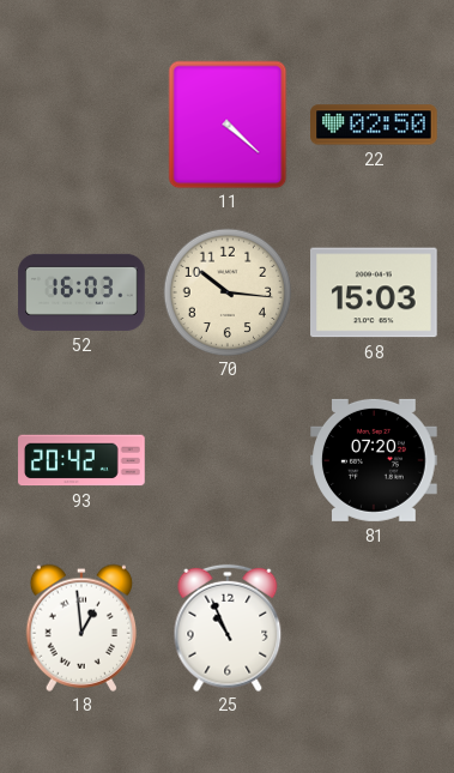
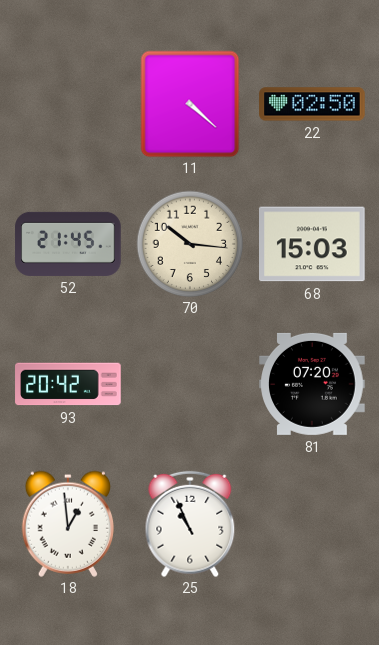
52: 16:03 -> 21:45 (68, 244)
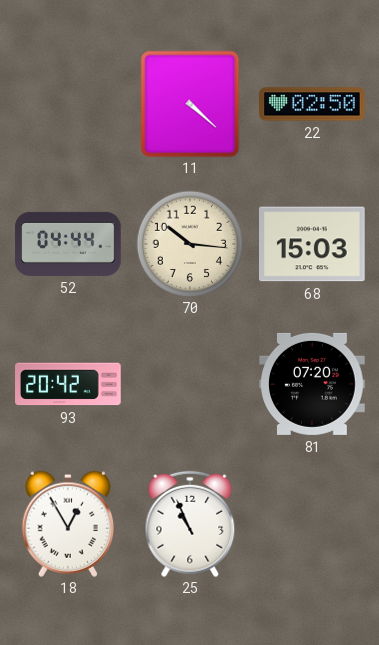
52: 21:45 -> 04:44 (68, 244)
18: 12:59 -> 12:55 (67, 524)
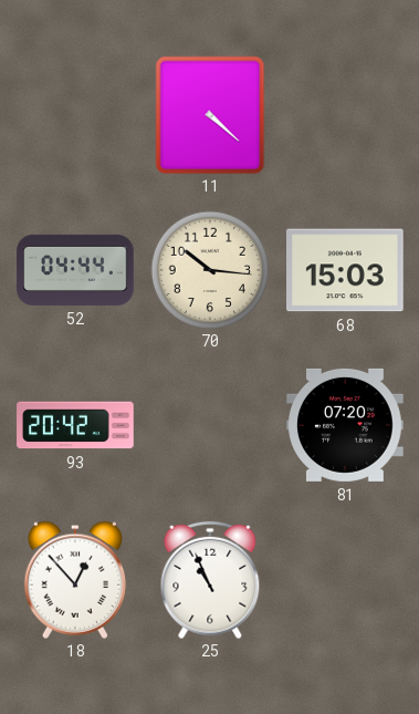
22: 02:50 -> none (312, 104)
18: 12:55 -> 12:53 (74, 580)
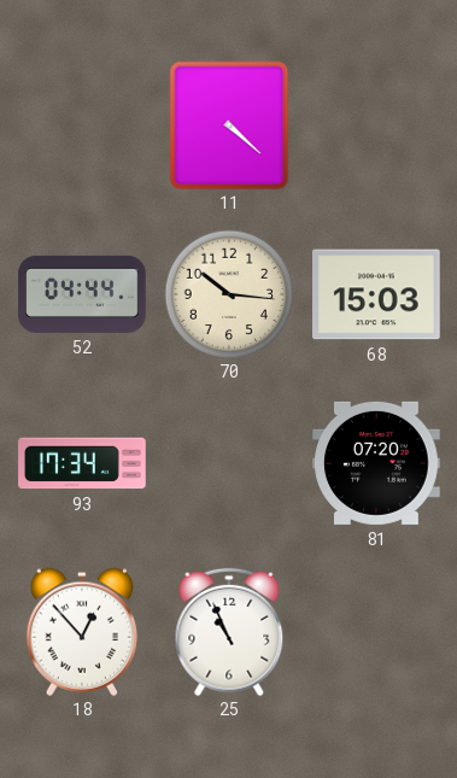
93: 20:42 -> 17:34 (82, 463)
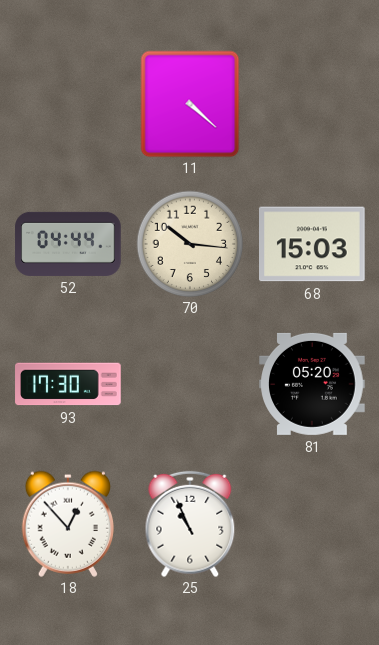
93: 17:34 -> 17:30 (68, 384)
81: 07:20 -> 05:20 (312, 384)
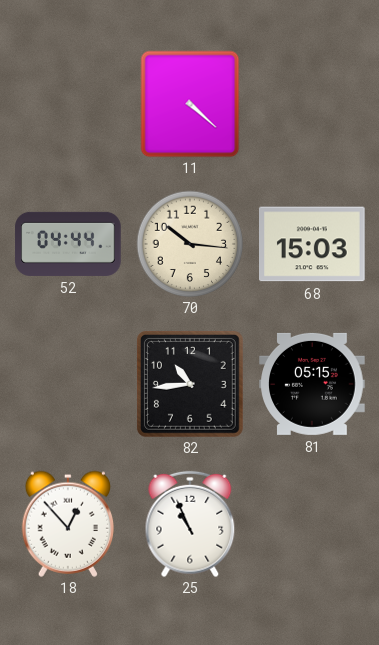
93: 17:30 -> none (68, 384)
82: none -> 10:44 (190, 384)
81: 05:20 -> 05:15 (312, 384)
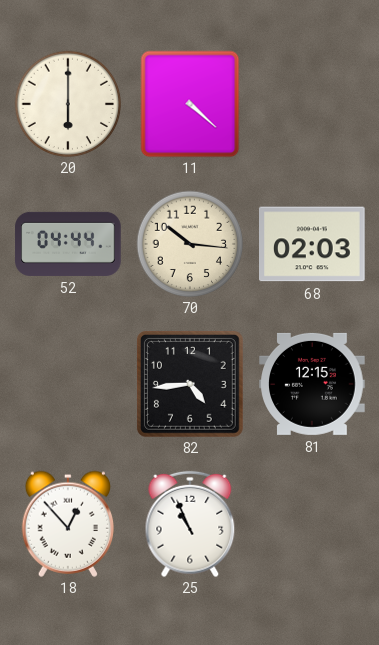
20: none -> 6:00 (68, 104)
68: 15:03 -> 02:03 (313, 244)
82: 10:44 -> 4:44 (190, 384)
81: 05:15 -> 12:15 (312, 384)
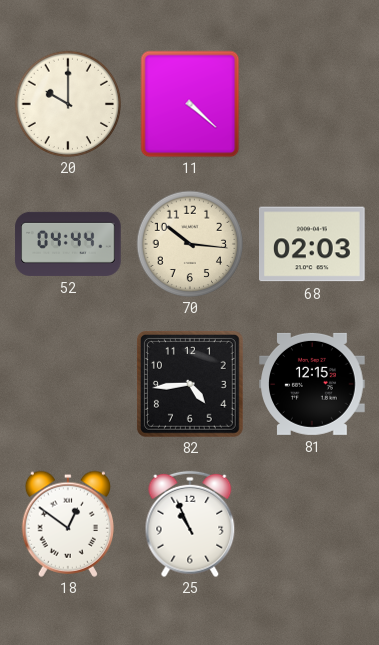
20: 6:00 -> 10:00 (68, 104)
18: 12:53 -> 12:51 (67, 524)
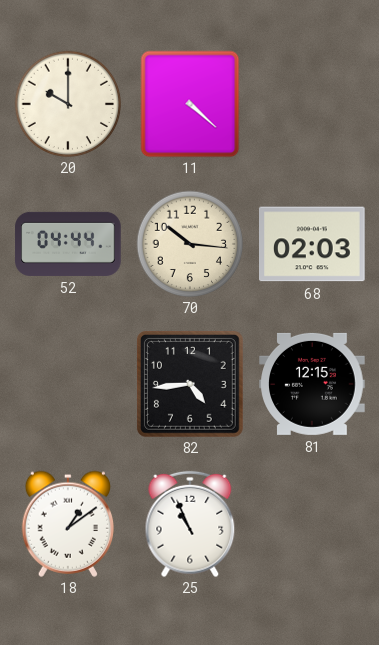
18: 12:51 -> 1:09 (67, 524)
